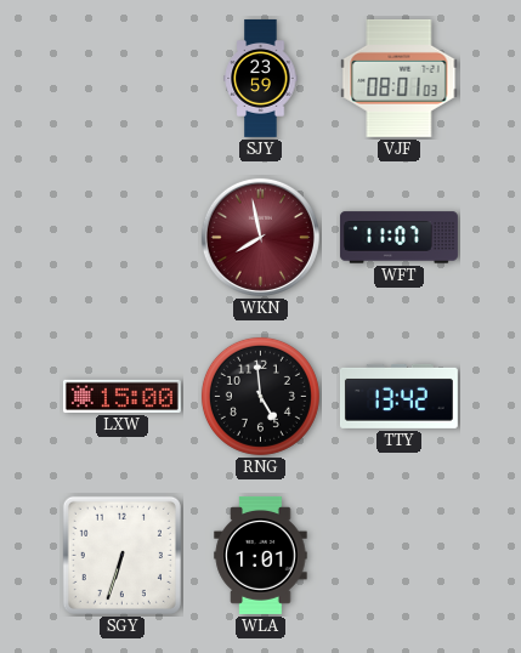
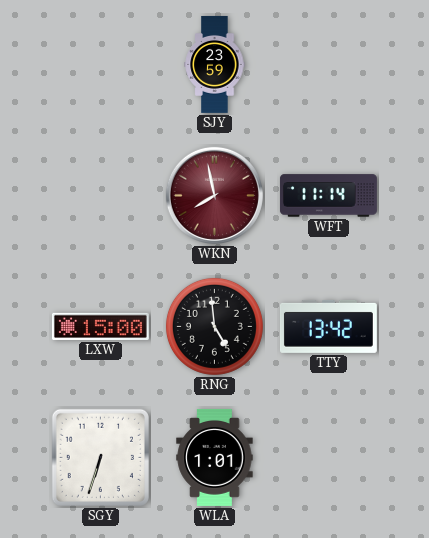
VJF: 08:01 -> none (400, 78)
WFT: 11:07 -> 11:14 (328, 196)
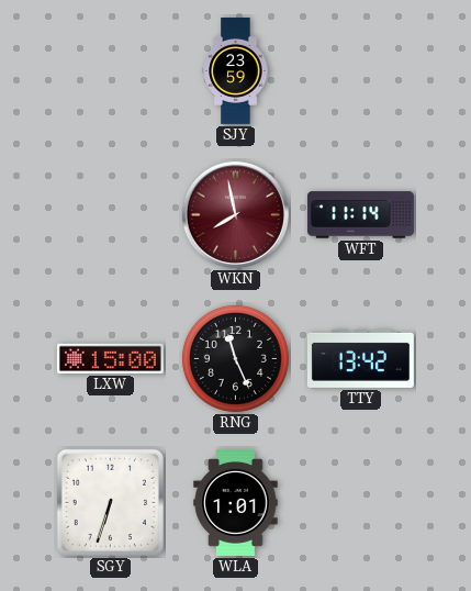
RNG: 4:59 -> 11:26 (235, 358)
